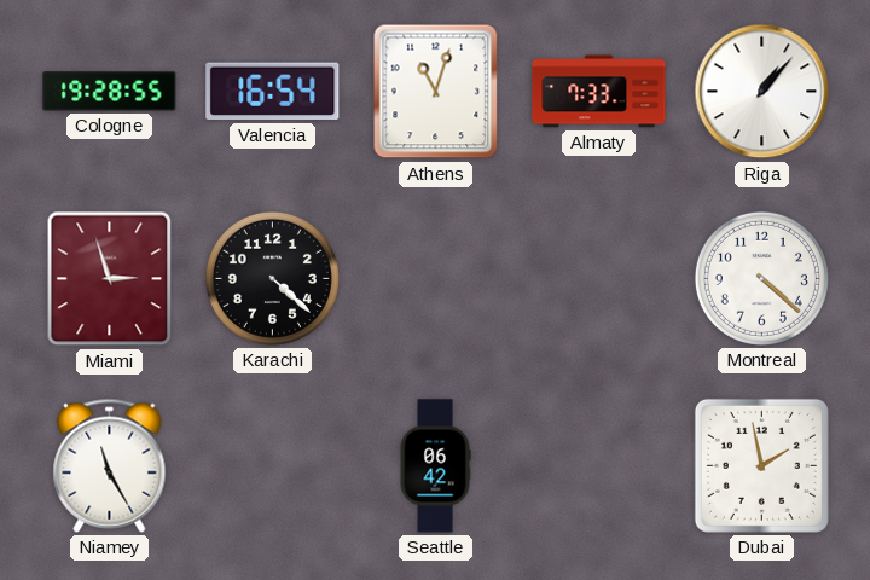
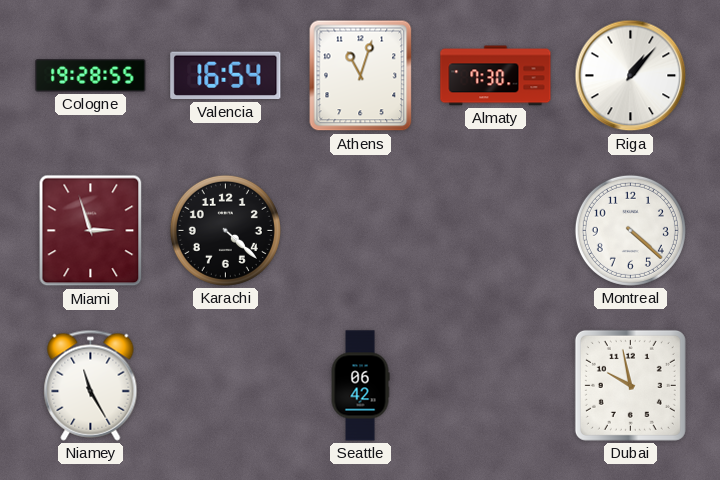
Almaty: 7:33 -> 7:30 (496, 76)
Dubai: 1:58 -> 9:58 (630, 385)
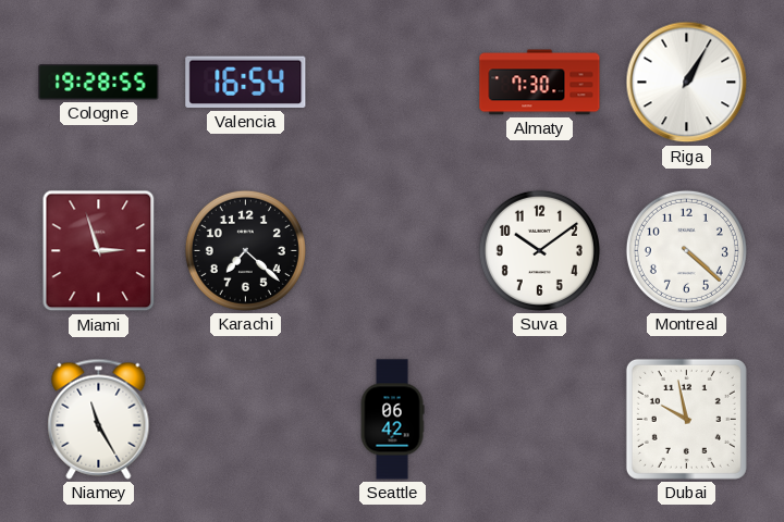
Athens: 11:03 -> none (361, 76)
Riga: 1:07 -> 1:05 (687, 83)
Karachi: 4:22 -> 7:22 (245, 250)
Suva: none -> 10:09 (539, 250)
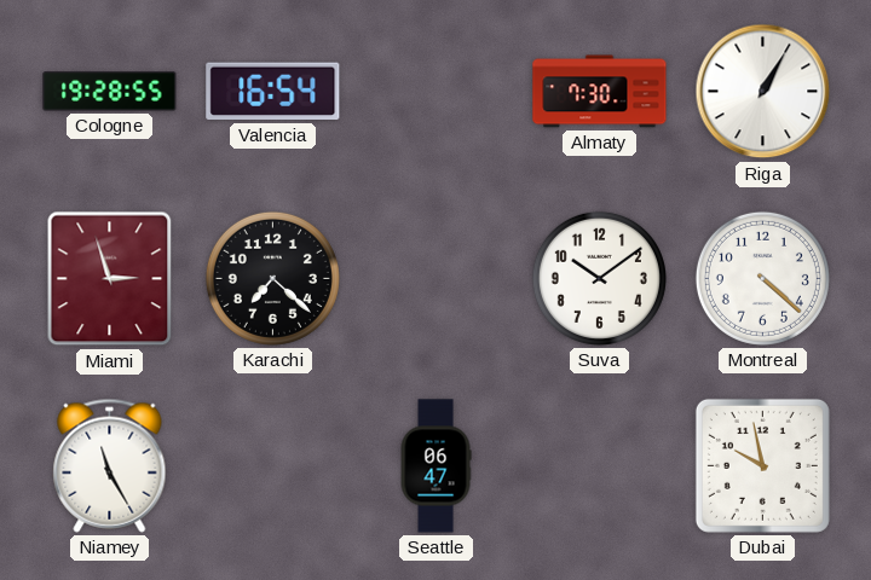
Seattle: 06:42 -> 06:47 (435, 466)
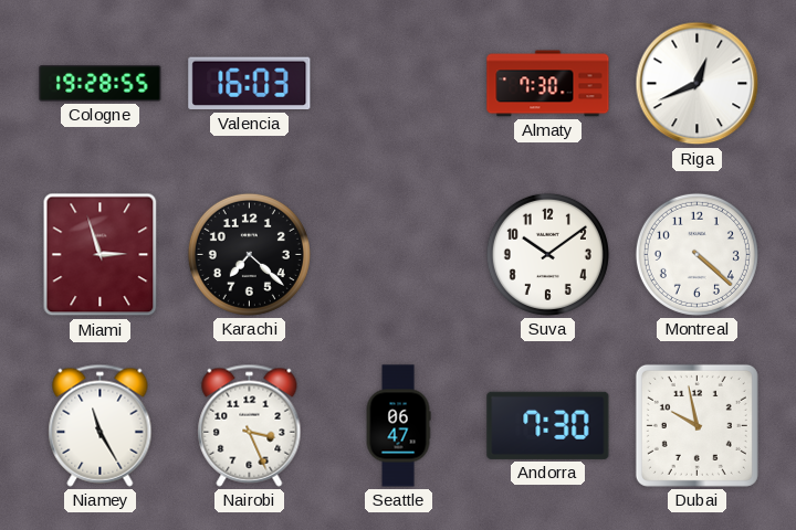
Valencia: 16:54 -> 16:03 (250, 84)
Riga: 1:05 -> 12:41 (698, 84)
Nairobi: none -> 3:26 (250, 425)
Andorra: none -> 7:30 (548, 425)
